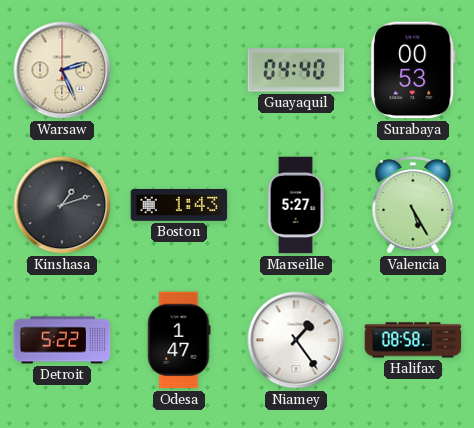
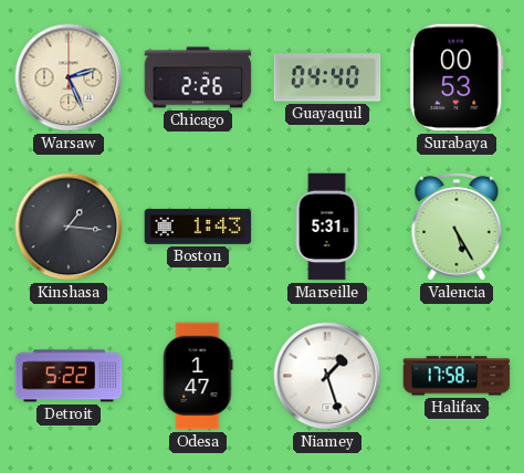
Chicago: none -> 2:26 (198, 77)
Kinshasa: 1:12 -> 1:16 (69, 227)
Marseille: 5:27 -> 5:31 (327, 227)
Niamey: 1:24 -> 1:27 (327, 376)
Halifax: 08:58 -> 17:58 (457, 376)
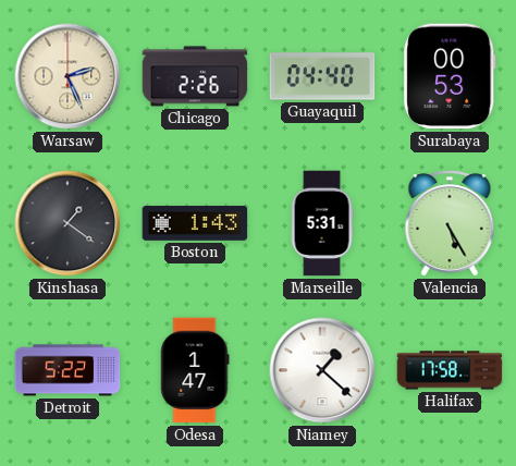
Kinshasa: 1:16 -> 1:21 (67, 223)
Niamey: 1:27 -> 1:22 (322, 370)
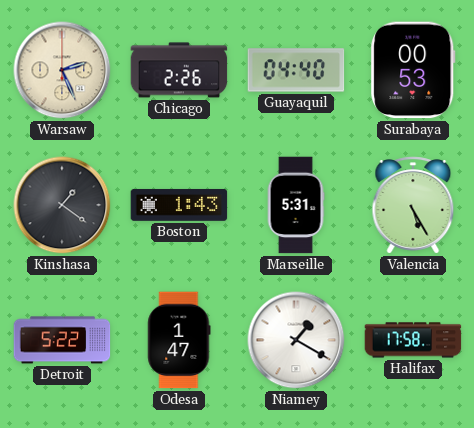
Niamey: 1:22 -> 1:20 (296, 340)
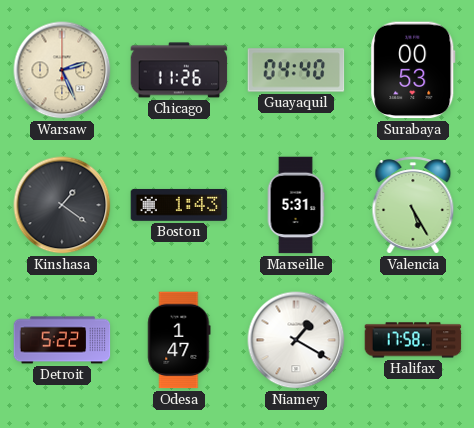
Chicago: 2:26 -> 11:26 (179, 70)
